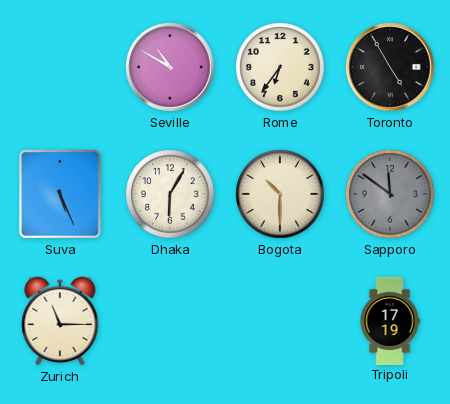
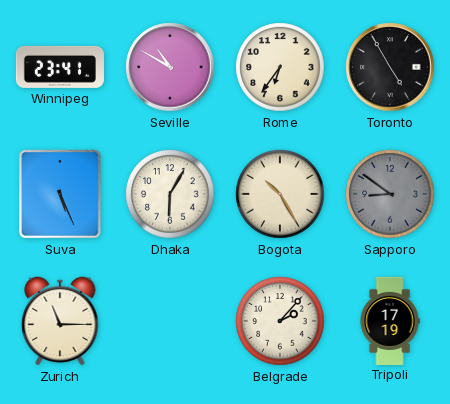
Winnipeg: none -> 23:41 (60, 67)
Bogota: 10:30 -> 10:25 (280, 194)
Sapporo: 11:51 -> 8:51 (390, 194)
Belgrade: none -> 2:07 (280, 321)
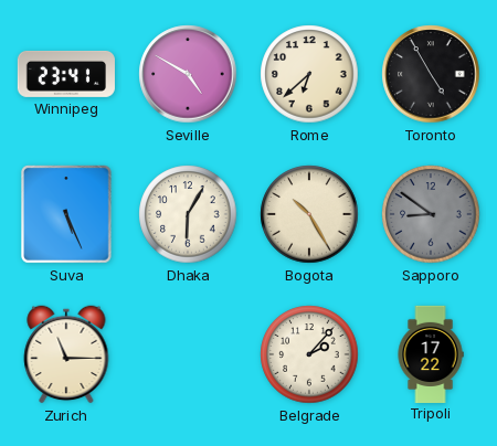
Seville: 10:50 -> 4:50 (188, 74)
Rome: 6:36 -> 6:38 (309, 74)
Tripoli: 17:19 -> 17:22 (431, 353)
